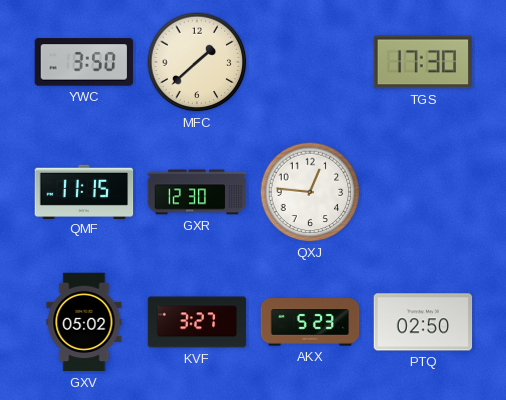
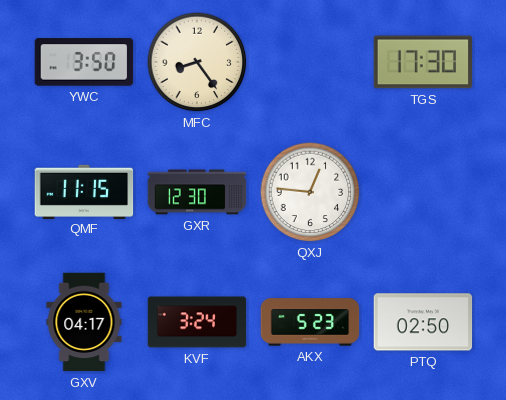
MFC: 1:38 -> 8:24 (197, 62)
GXV: 05:02 -> 04:17 (84, 322)
KVF: 3:27 -> 3:24 (197, 322)
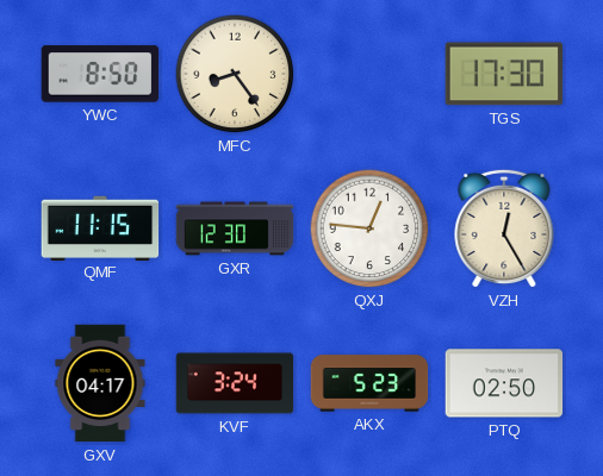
YWC: 3:50 -> 8:50 (100, 74)
VZH: none -> 12:25 (504, 228)
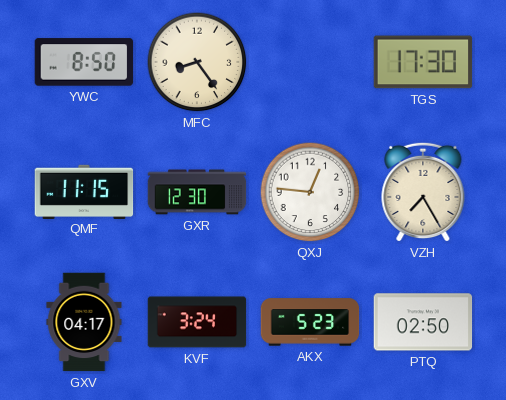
VZH: 12:25 -> 7:25 (423, 192)
